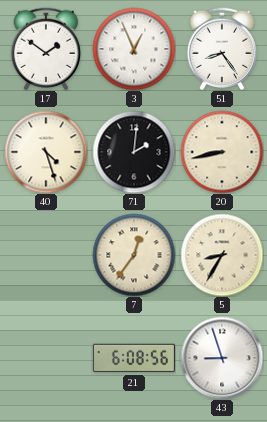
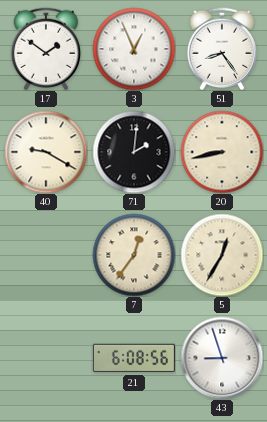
40: 4:27 -> 9:20 (46, 152)
5: 8:35 -> 12:35 (222, 255)
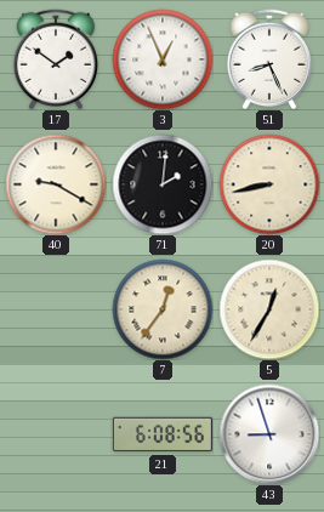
51: 8:24 -> 8:26 (269, 59)
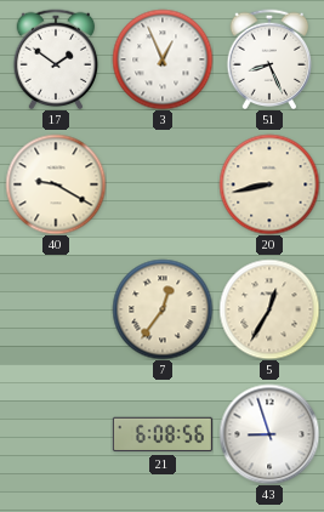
71: 2:01 -> none (163, 184)
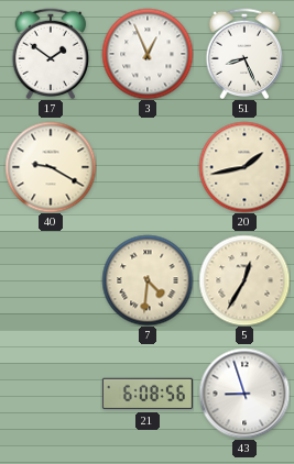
20: 8:43 -> 1:43 (244, 167)
7: 12:36 -> 4:31 (148, 280)
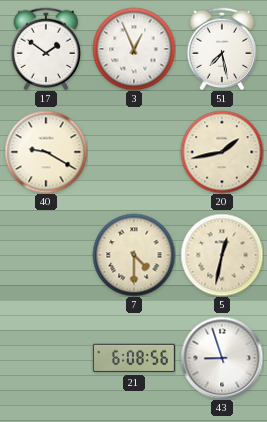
51: 8:26 -> 7:28 (222, 49)
7: 4:31 -> 4:30 (134, 255)
5: 12:35 -> 12:32 (222, 255)
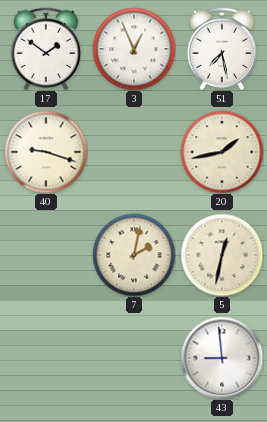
40: 9:20 -> 9:18 (46, 152)
7: 4:30 -> 2:02 (134, 255)
21: 6:08 -> none (134, 358)
43: 8:57 -> 8:59 (222, 358)
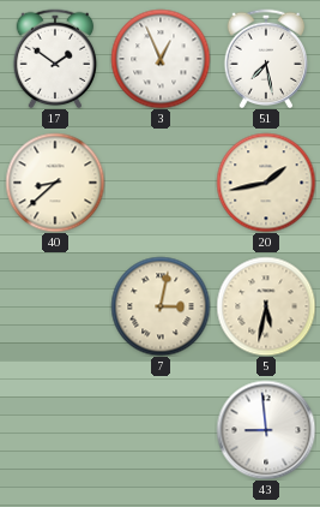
40: 9:18 -> 8:38 (55, 183)
7: 2:02 -> 3:02 (161, 306)
5: 12:32 -> 5:32 (266, 306)
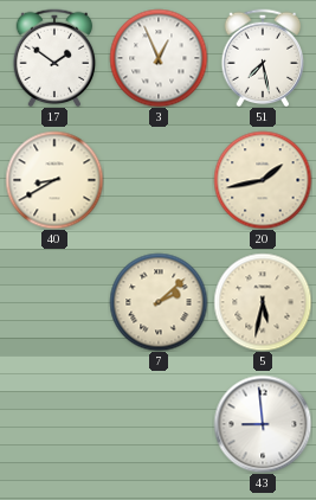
40: 8:38 -> 8:40 (54, 180)
7: 3:02 -> 2:08 (159, 302)
